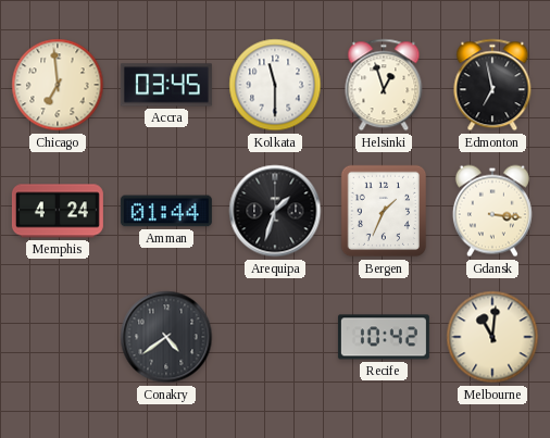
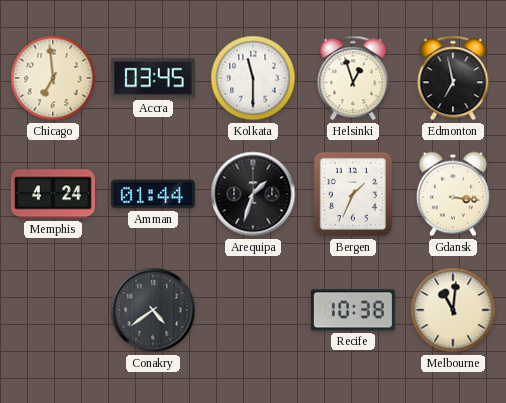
Recife: 10:42 -> 10:38 (353, 310)
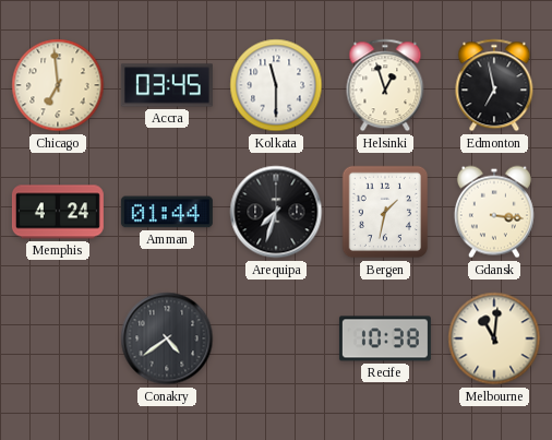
Arequipa: 1:33 -> 7:33 (276, 212)
Bergen: 1:34 -> 1:32 (385, 212)
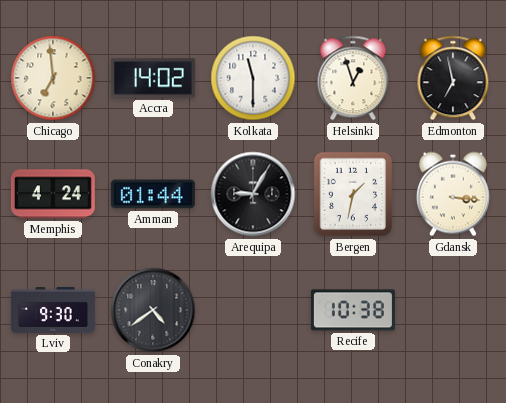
Accra: 03:45 -> 14:02 (153, 78)
Arequipa: 7:33 -> 9:05 (253, 194)
Lviv: none -> 9:30 (53, 311)
Melbourne: 11:01 -> none (494, 338)
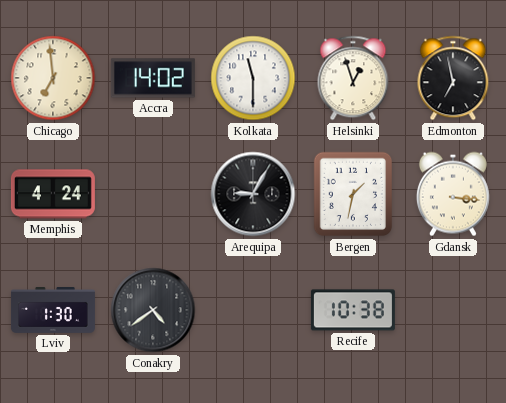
Amman: 01:44 -> none (153, 194)
Lviv: 9:30 -> 1:30 (53, 311)
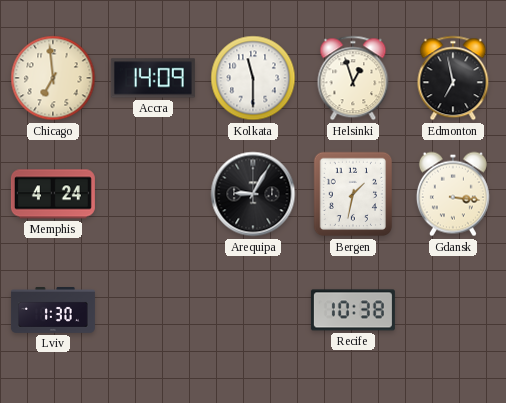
Accra: 14:02 -> 14:09 (153, 78)
Conakry: 4:39 -> none (153, 310)
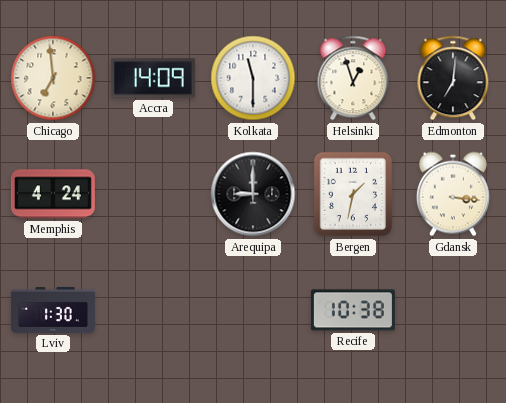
Edmonton: 6:58 -> 7:01 (453, 78)
Arequipa: 9:05 -> 9:00 (253, 194)
